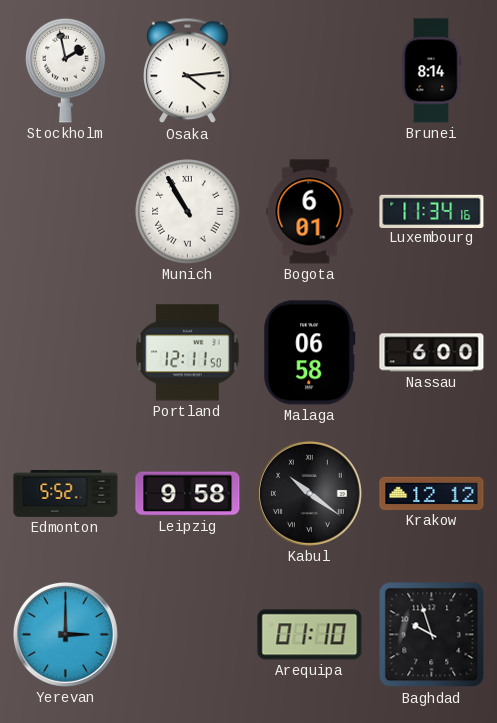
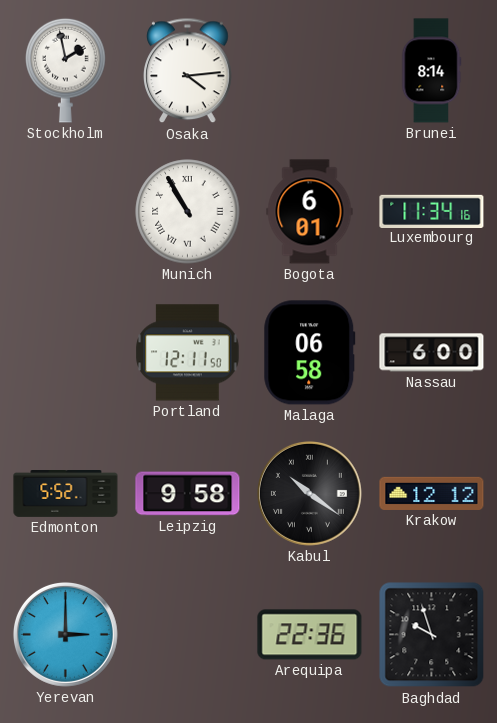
Arequipa: 01:10 -> 22:36 (310, 635)
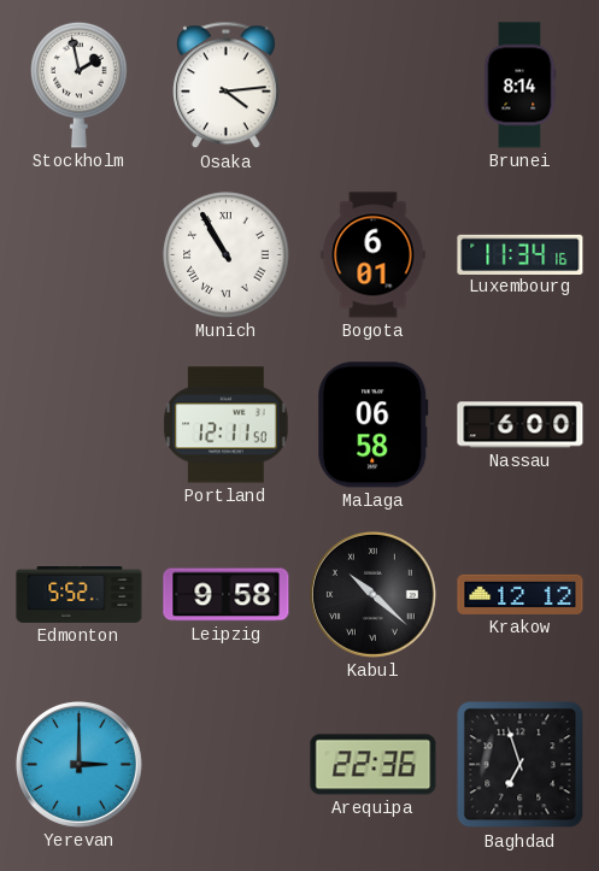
Kabul: 10:21 -> 10:22 (372, 594)
Baghdad: 9:57 -> 6:57 (521, 765)
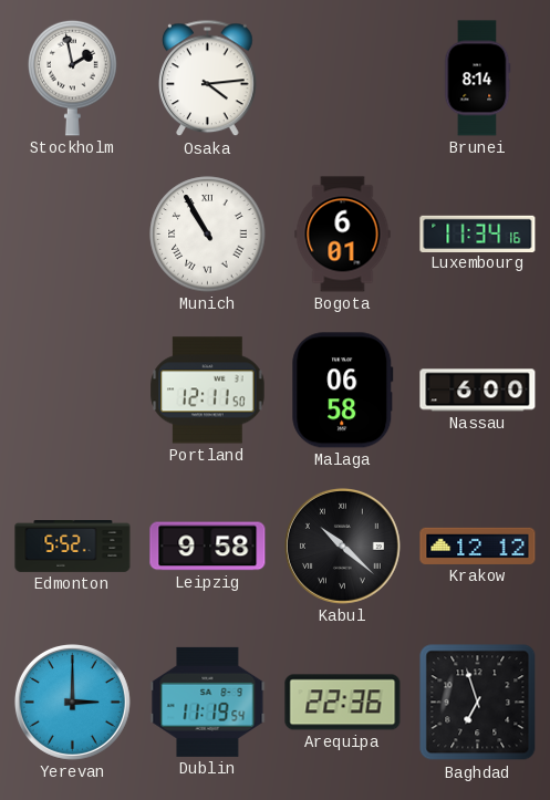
Dublin: none -> 11:19 (208, 702)
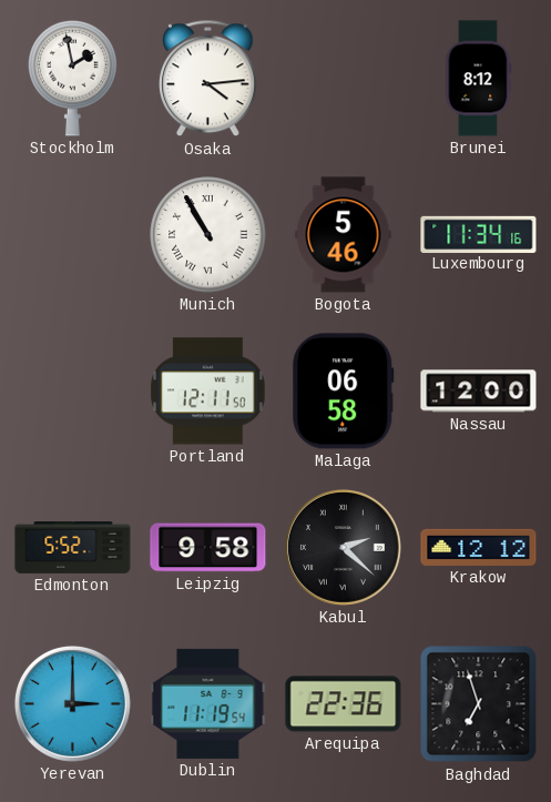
Brunei: 8:14 -> 8:12 (478, 79)
Bogota: 6:01 -> 5:46 (344, 235)
Nassau: 6:00 -> 12:00 (479, 392)
Kabul: 10:22 -> 2:22 (343, 547)
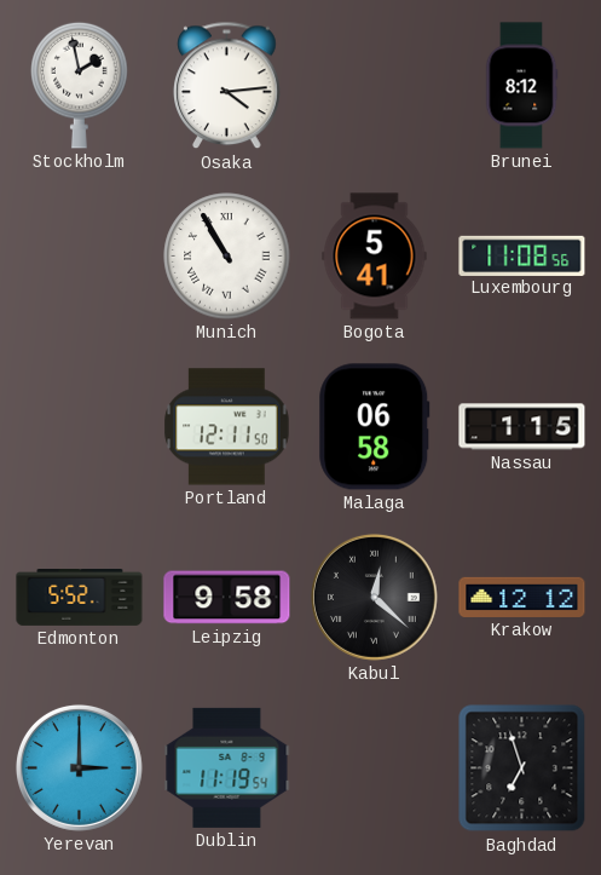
Bogota: 5:46 -> 5:41 (375, 257)
Luxembourg: 11:34 -> 11:08 (522, 255)
Nassau: 12:00 -> 1:15 (522, 427)
Kabul: 2:22 -> 12:22 (374, 597)
Arequipa: 22:36 -> none (344, 704)
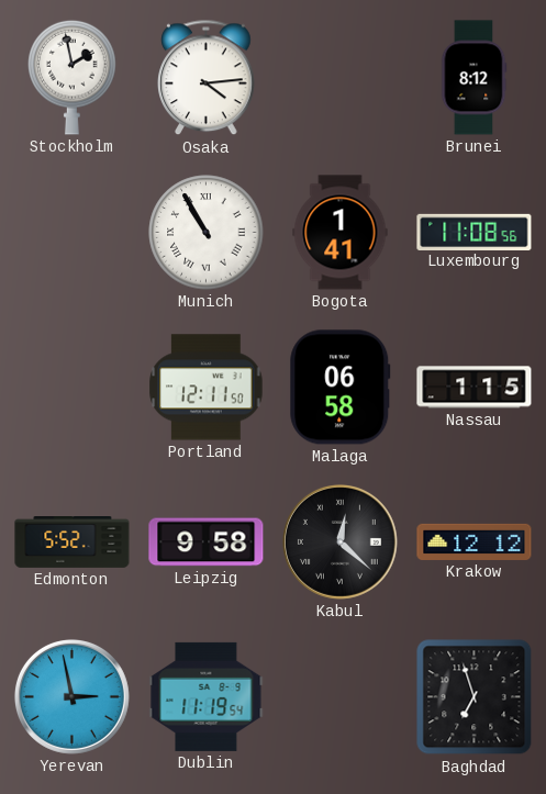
Bogota: 5:41 -> 1:41 (341, 233)
Yerevan: 3:00 -> 2:58 (71, 696)
